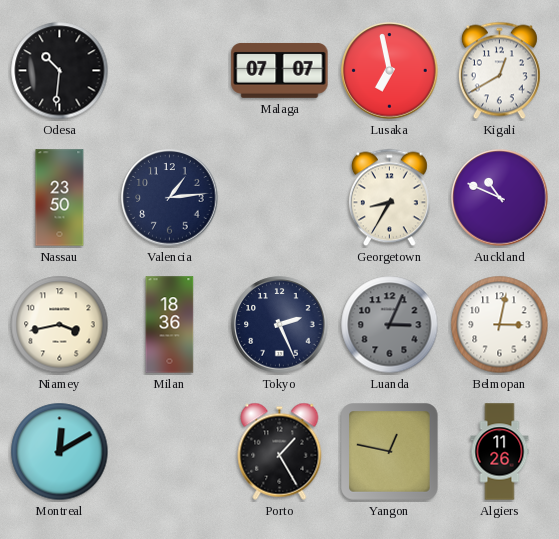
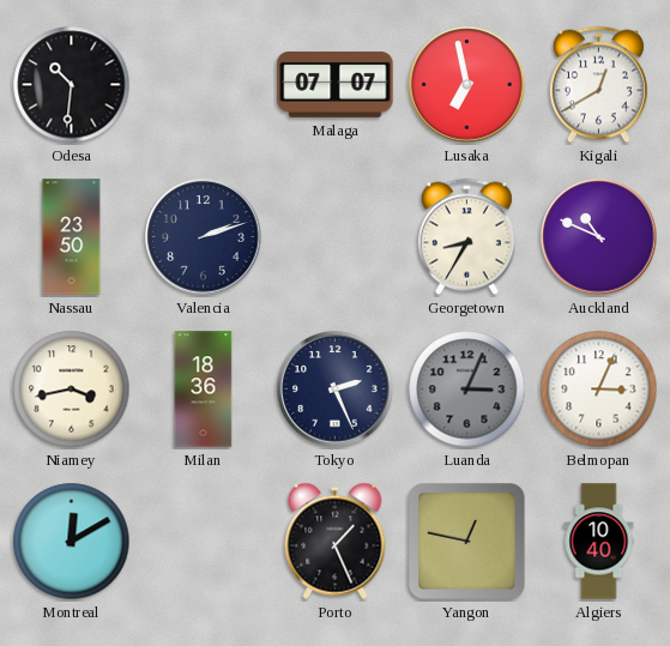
Valencia: 1:14 -> 2:12 (204, 237)
Belmopan: 3:02 -> 3:04 (599, 390)
Porto: 1:25 -> 1:26 (336, 541)
Algiers: 11:26 -> 10:40 (599, 542)
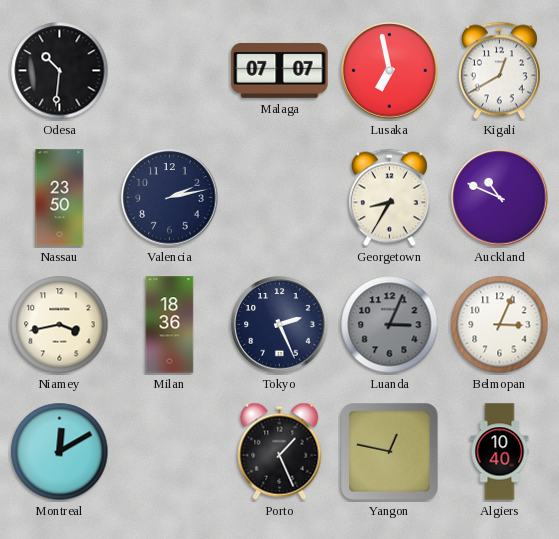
Valencia: 2:12 -> 2:13 (170, 198)
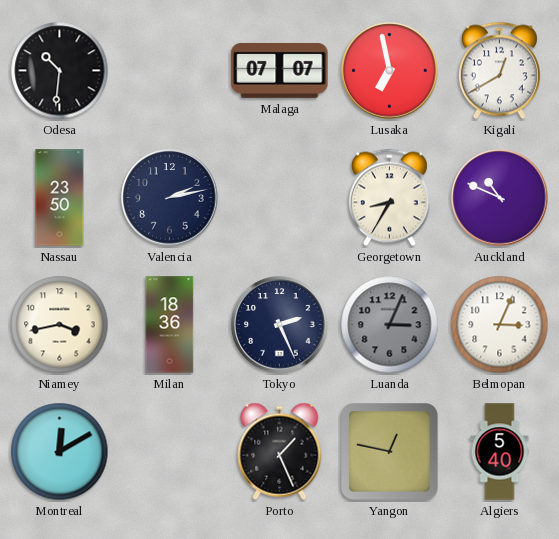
Algiers: 10:40 -> 5:40 (500, 452)
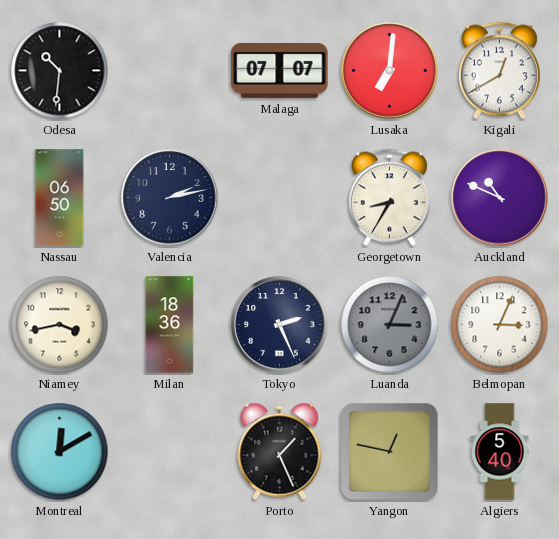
Lusaka: 6:58 -> 7:01 (390, 71)
Nassau: 23:50 -> 06:50 (60, 198)
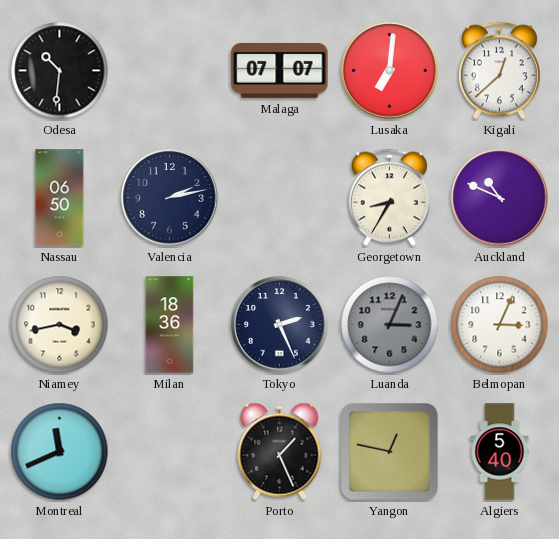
Kigali: 12:40 -> 12:38 (499, 71)
Montreal: 12:10 -> 11:41 (60, 452)
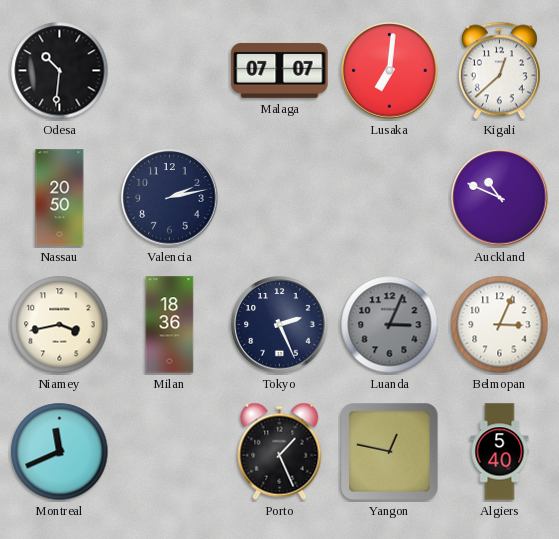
Nassau: 06:50 -> 20:50 (60, 198)
Georgetown: 8:35 -> none (389, 198)
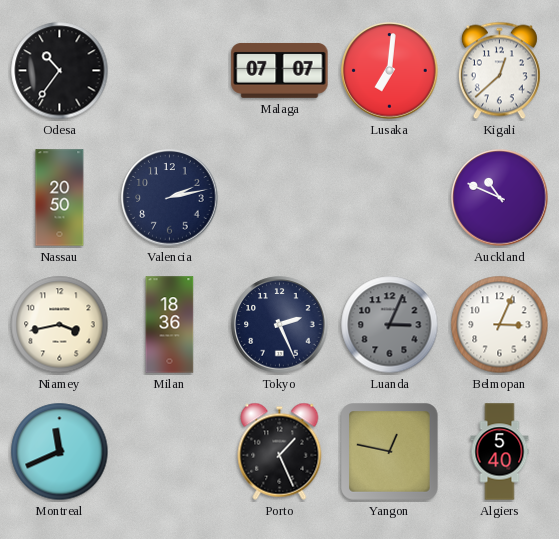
Odesa: 10:31 -> 10:36 (60, 71)
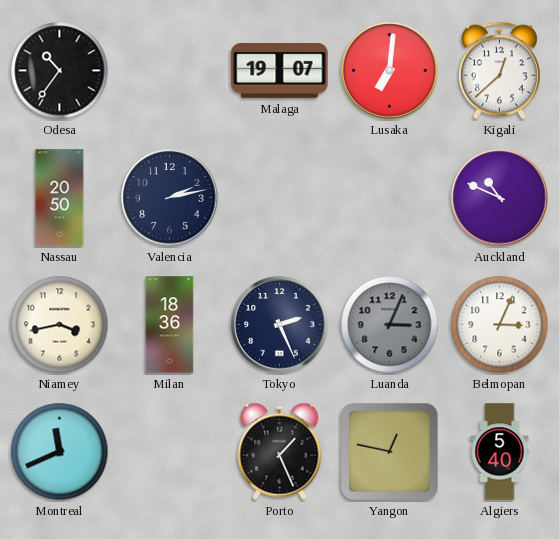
Malaga: 07:07 -> 19:07 (280, 70)
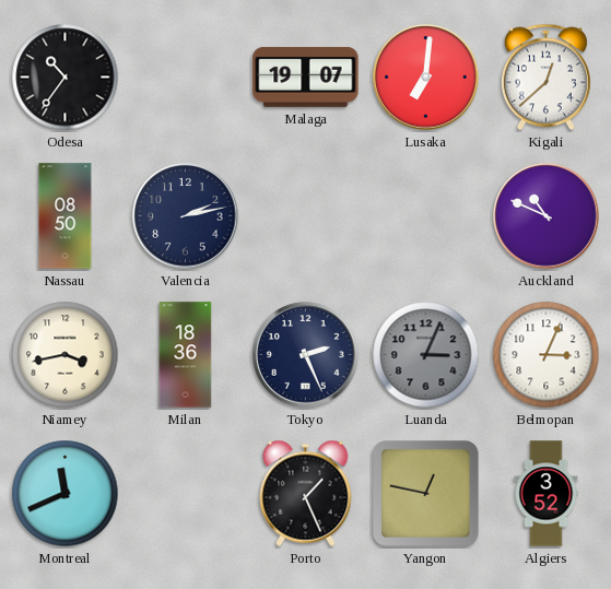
Nassau: 20:50 -> 08:50 (66, 216)
Algiers: 5:40 -> 3:52 (547, 494)
